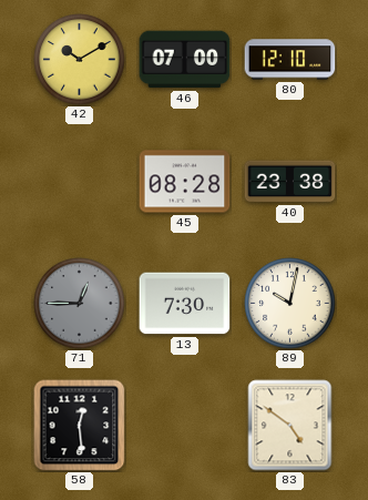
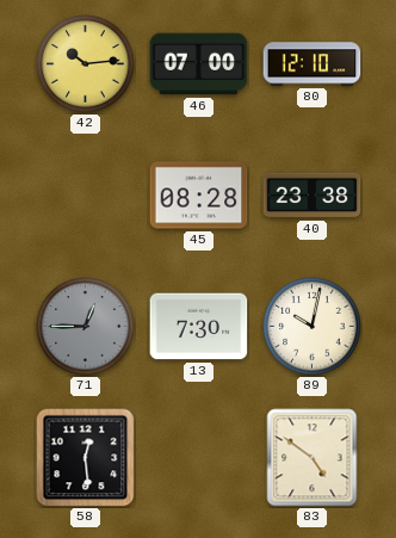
42: 10:10 -> 10:14 (86, 64)
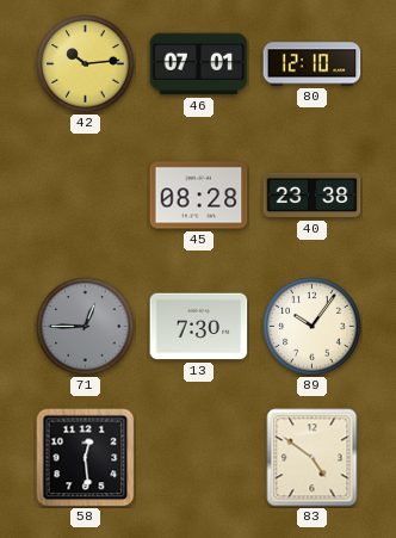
46: 07:00 -> 07:01 (199, 64)
89: 10:02 -> 10:06 (313, 327)
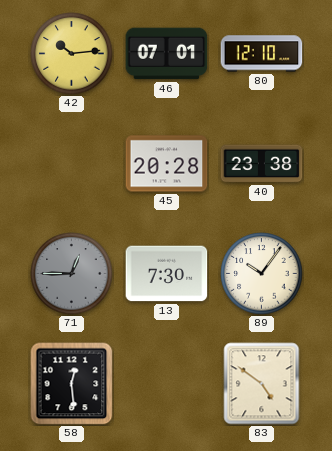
45: 08:28 -> 20:28 (167, 164)
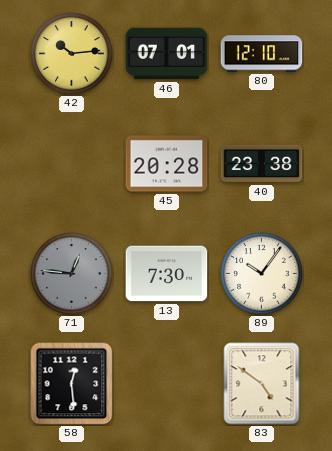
71: 12:45 -> 12:46 (72, 274)
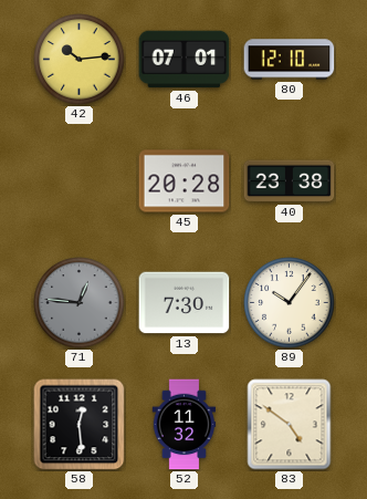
52: none -> 11:32 (185, 425)
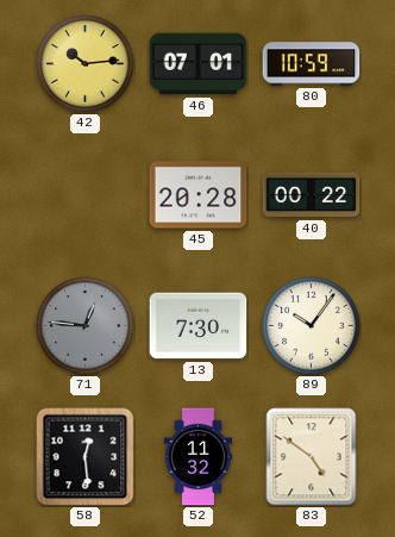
80: 12:10 -> 10:59 (312, 64)
40: 23:38 -> 00:22 (312, 195)
